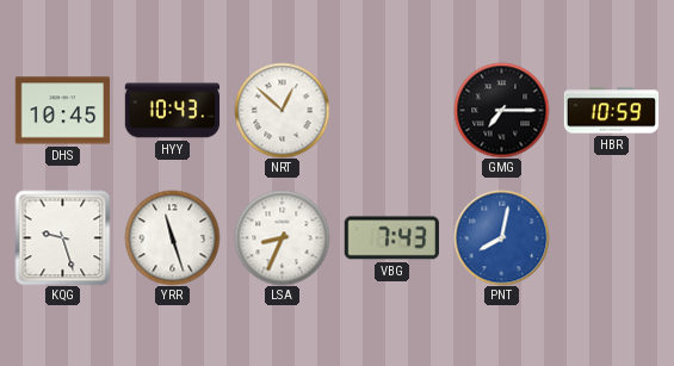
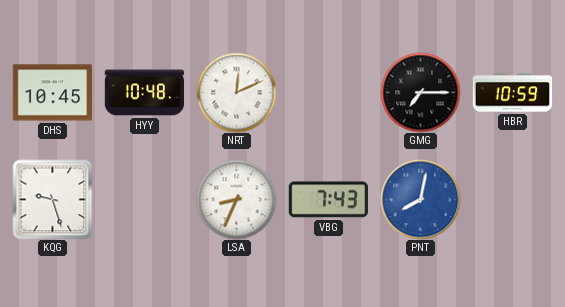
HYY: 10:43 -> 10:48 (144, 93)
NRT: 12:52 -> 12:11 (236, 92)
YRR: 11:27 -> none (172, 237)
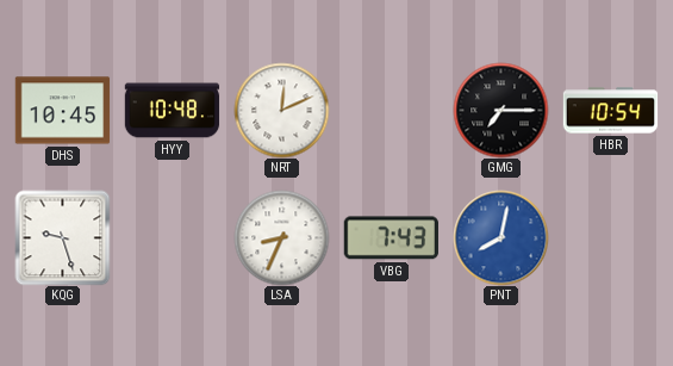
HBR: 10:59 -> 10:54 (610, 111)
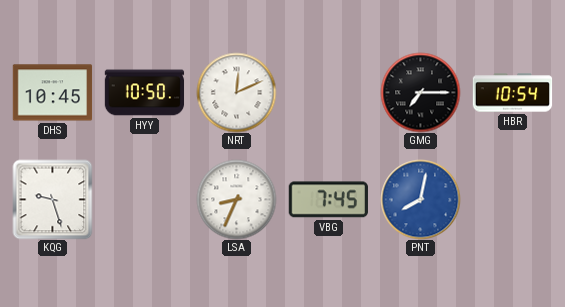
HYY: 10:48 -> 10:50 (144, 93)
VBG: 7:43 -> 7:45 (328, 200)
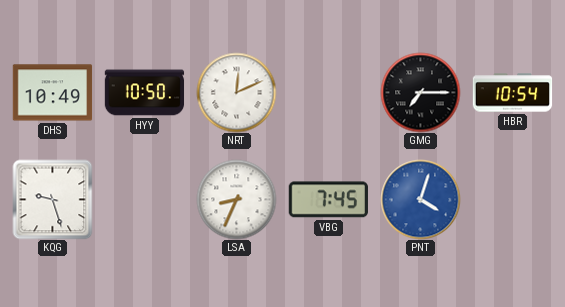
DHS: 10:45 -> 10:49 (52, 93)
PNT: 8:02 -> 4:03 (420, 199)
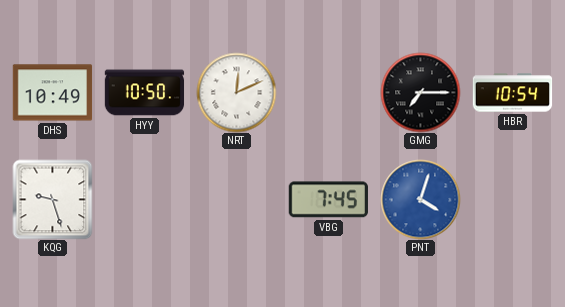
LSA: 8:34 -> none (236, 199)
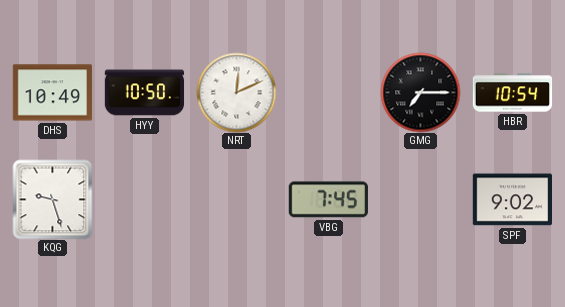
PNT: 4:03 -> none (420, 199)
SPF: none -> 9:02 (512, 200)
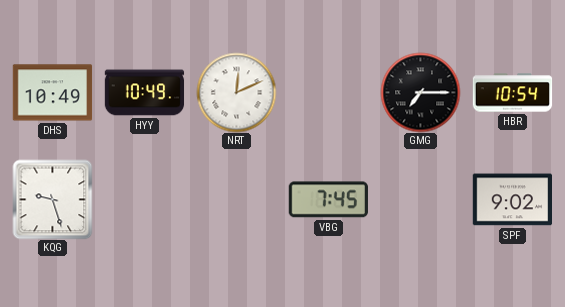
HYY: 10:50 -> 10:49 (144, 93)
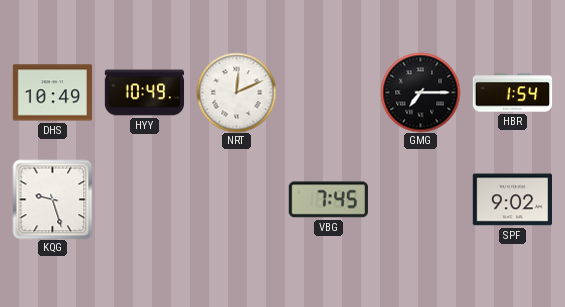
HBR: 10:54 -> 1:54 (512, 93)
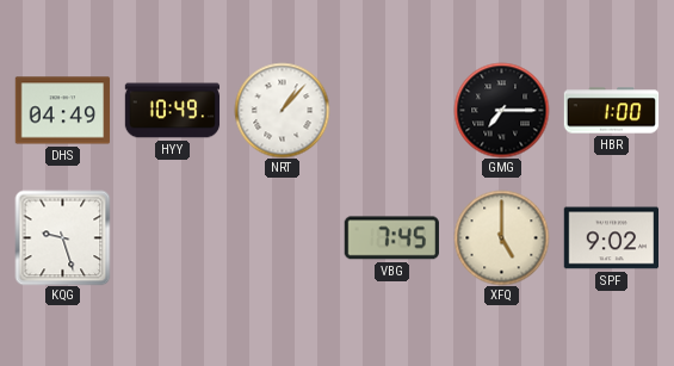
DHS: 10:49 -> 04:49 (62, 111)
NRT: 12:11 -> 1:07 (282, 110)
HBR: 1:54 -> 1:00 (611, 111)
XFQ: none -> 5:00 (501, 237)
